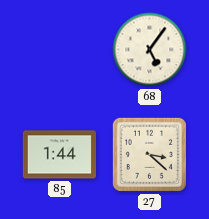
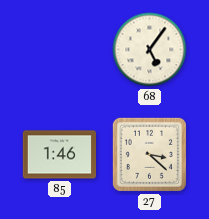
85: 1:44 -> 1:46 (59, 155)
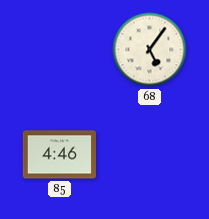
85: 1:46 -> 4:46 (59, 155)
27: 3:22 -> none (149, 154)
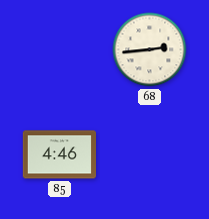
68: 5:06 -> 2:44 (150, 50)
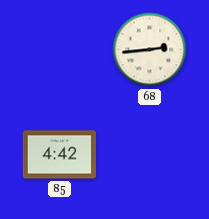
85: 4:46 -> 4:42 (59, 155)
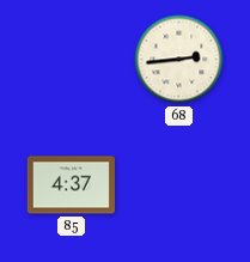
85: 4:42 -> 4:37 (71, 185)
